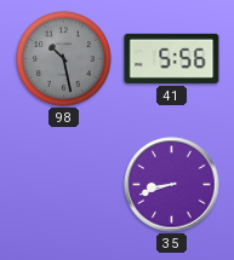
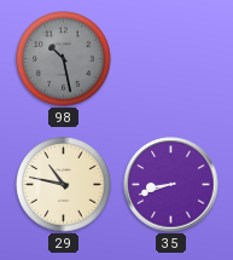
41: 5:56 -> none (172, 58)
29: none -> 10:47 (64, 185)
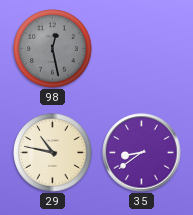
98: 10:28 -> 12:28 (53, 49)
35: 8:42 -> 8:39 (142, 153)
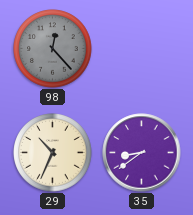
98: 12:28 -> 12:23 (53, 49)
29: 10:47 -> 10:34 (53, 153)
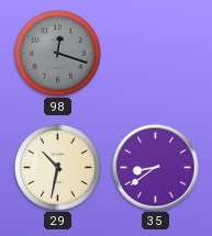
98: 12:23 -> 12:18 (58, 54)
29: 10:34 -> 10:32 (58, 168)
